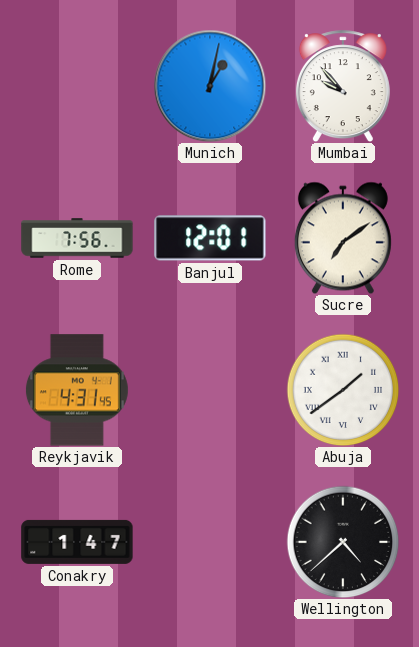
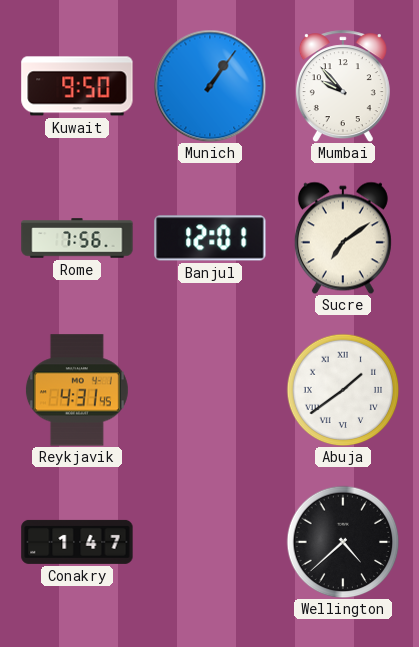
Kuwait: none -> 9:50 (77, 86)
Munich: 1:02 -> 1:06 (210, 86)
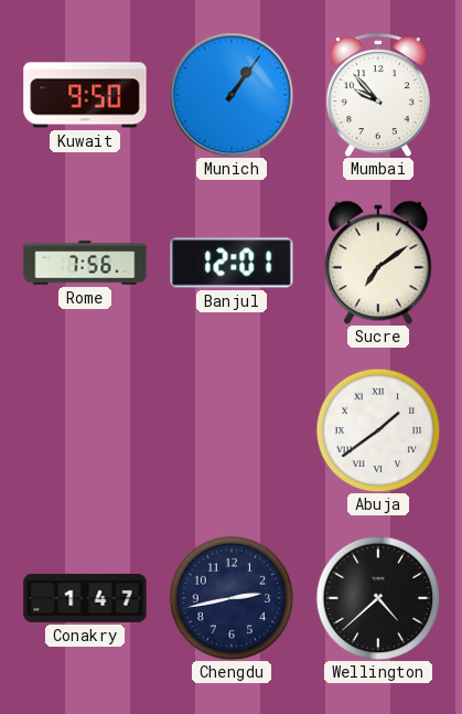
Reykjavik: 4:31 -> none (77, 390)
Chengdu: none -> 2:43 (232, 598)
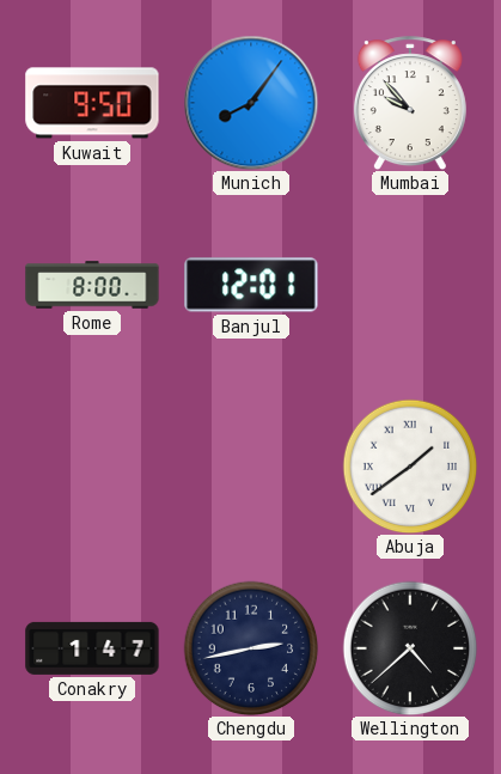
Munich: 1:06 -> 8:06 (251, 103)
Rome: 7:56 -> 8:00 (92, 285)
Sucre: 7:09 -> none (378, 263)
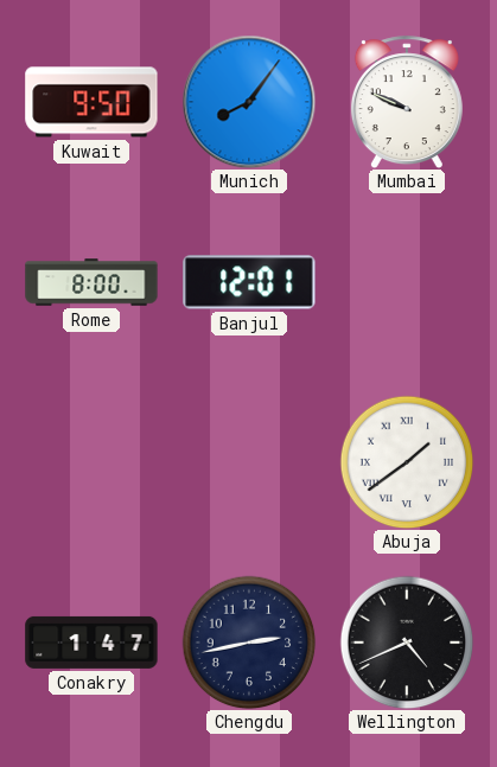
Mumbai: 9:53 -> 9:49 (407, 102)
Wellington: 4:38 -> 4:41 (407, 643)
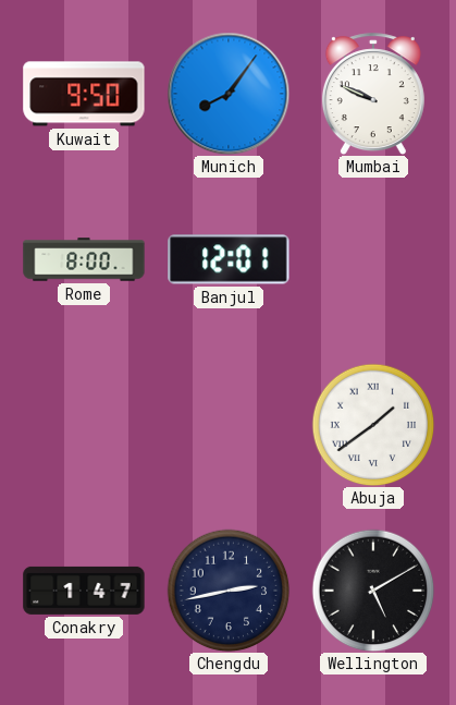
Wellington: 4:41 -> 5:10 (373, 591)
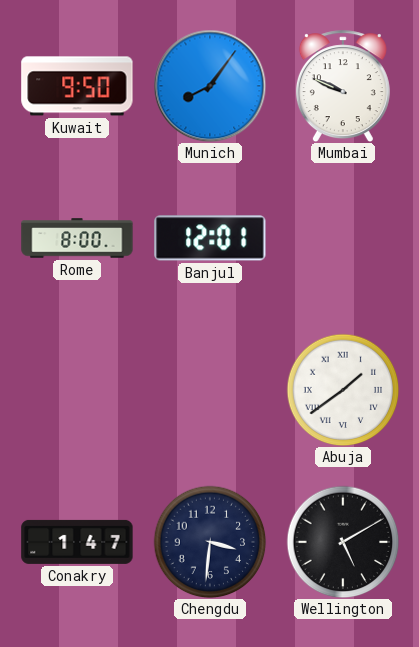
Chengdu: 2:43 -> 3:31 (210, 542)
